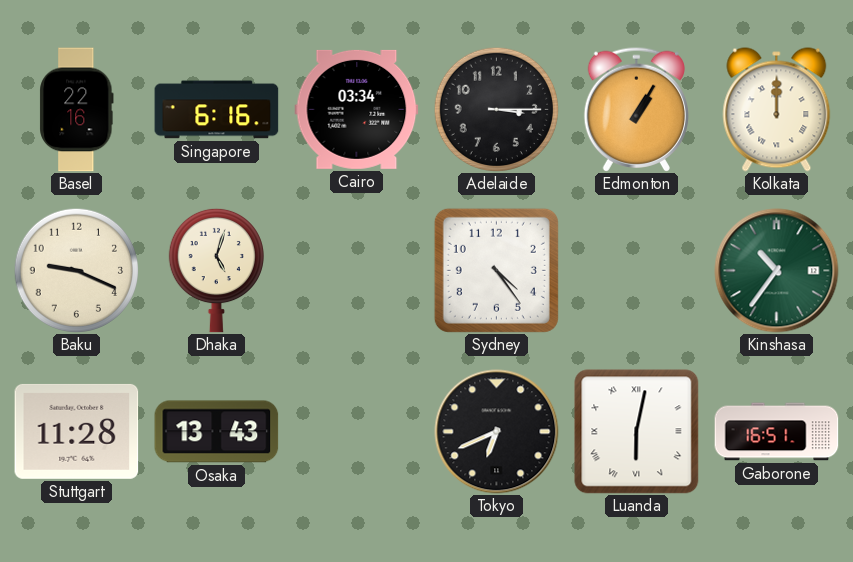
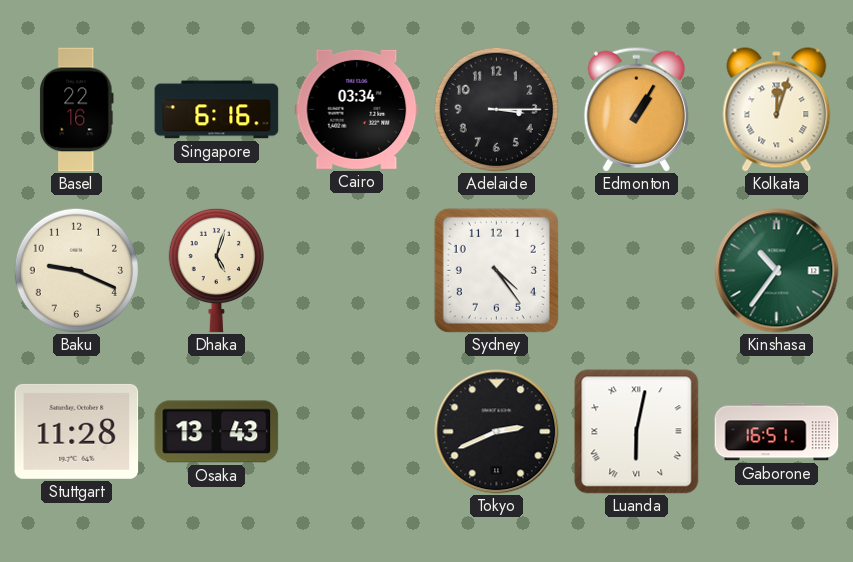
Kolkata: 12:00 -> 12:03 (777, 110)
Tokyo: 6:41 -> 2:41 (497, 432)
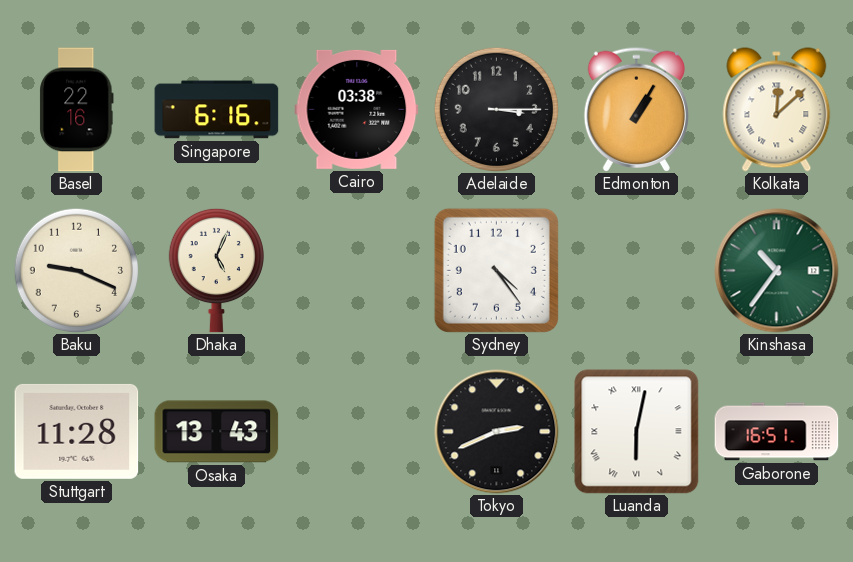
Cairo: 03:34 -> 03:38 (357, 109)
Kolkata: 12:03 -> 12:08 (777, 110)
Dhaka: 5:03 -> 5:04 (216, 270)
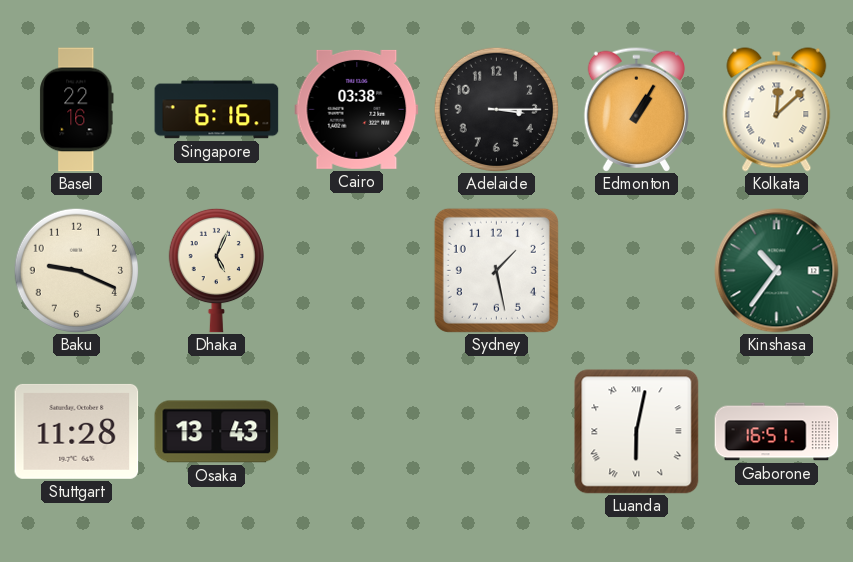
Sydney: 4:24 -> 1:28 (496, 270)
Tokyo: 2:41 -> none (497, 432)
